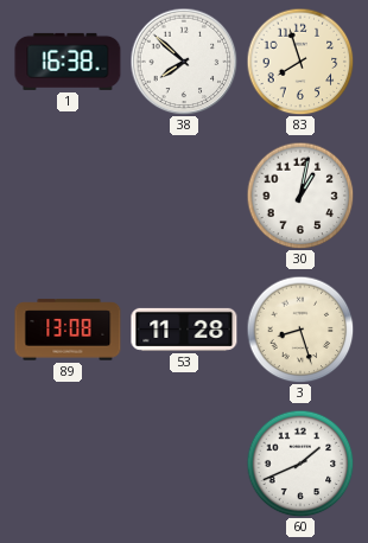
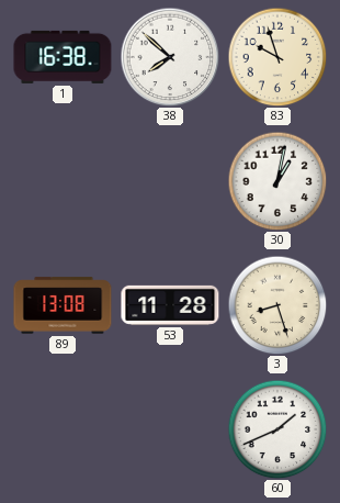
83: 7:57 -> 9:57 (277, 57)
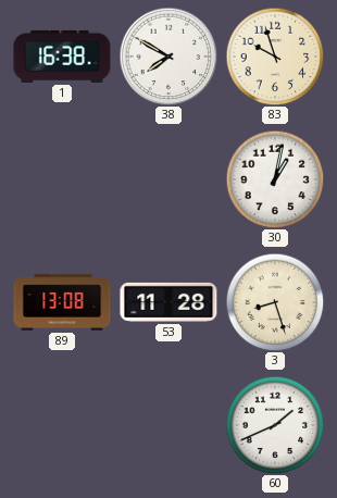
38: 7:52 -> 7:50 (168, 57)
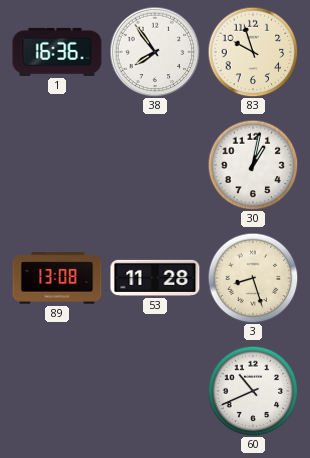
1: 16:38 -> 16:36 (57, 52)
38: 7:50 -> 7:54 (155, 52)
60: 1:41 -> 10:41 (253, 391)
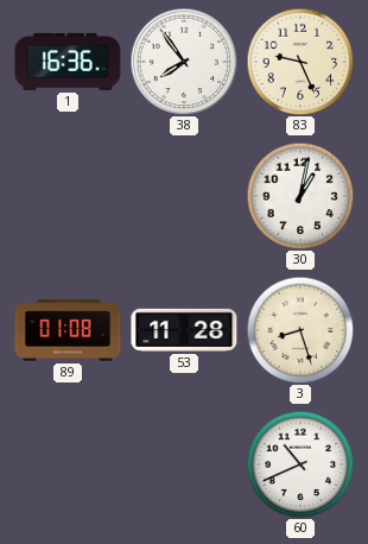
83: 9:57 -> 9:26 (300, 62)
89: 13:08 -> 01:08 (68, 330)
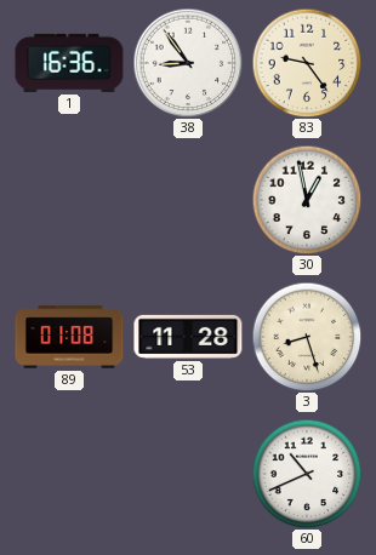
38: 7:54 -> 8:54 (188, 63)
83: 9:26 -> 9:24 (307, 63)
30: 1:02 -> 12:58 (307, 200)
